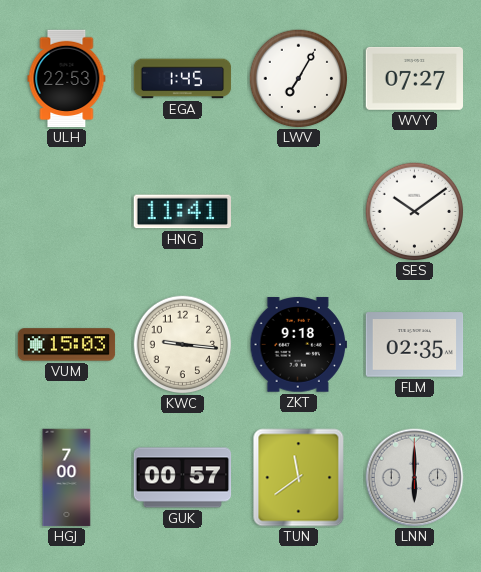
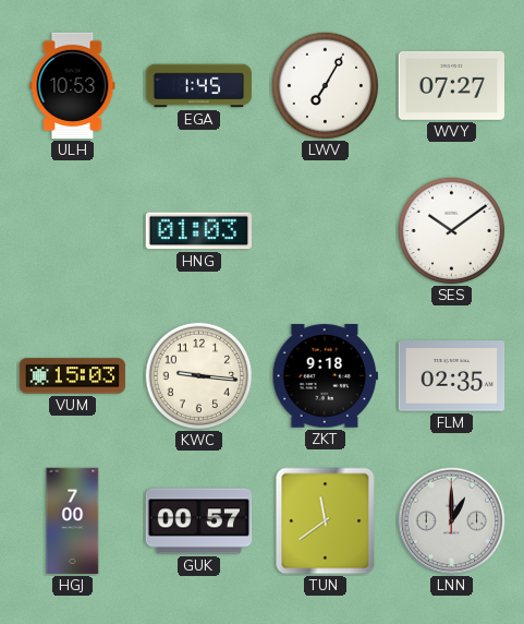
ULH: 22:53 -> 10:53 (73, 86)
HNG: 11:41 -> 01:03 (198, 231)
LNN: 6:00 -> 1:00 (452, 521)
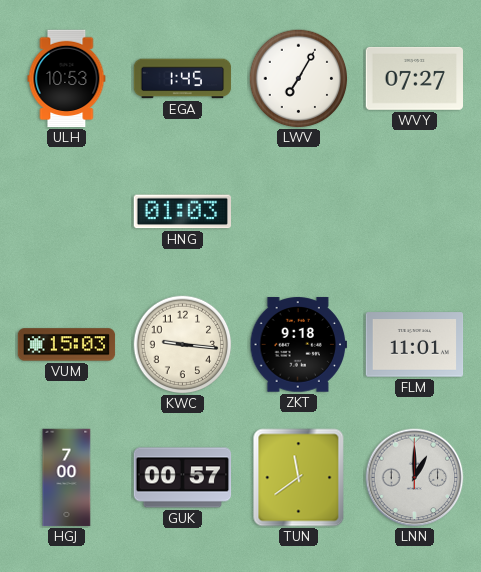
SES: 10:09 -> none (452, 231)
FLM: 02:35 -> 11:01 (415, 345)
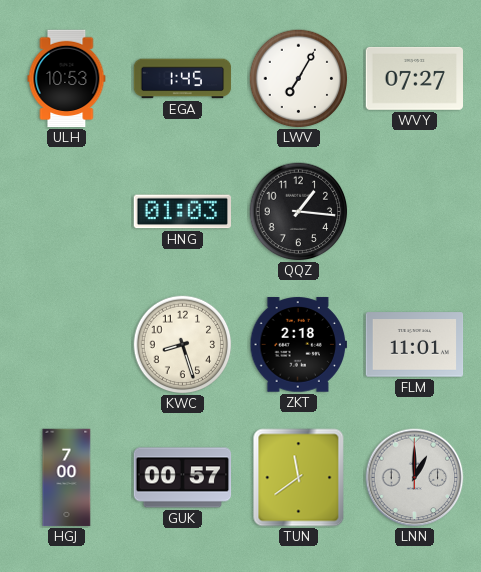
QQZ: none -> 1:16 (299, 212)
VUM: 15:03 -> none (67, 345)
KWC: 9:16 -> 8:27 (183, 345)
ZKT: 9:18 -> 2:18 (299, 345)
